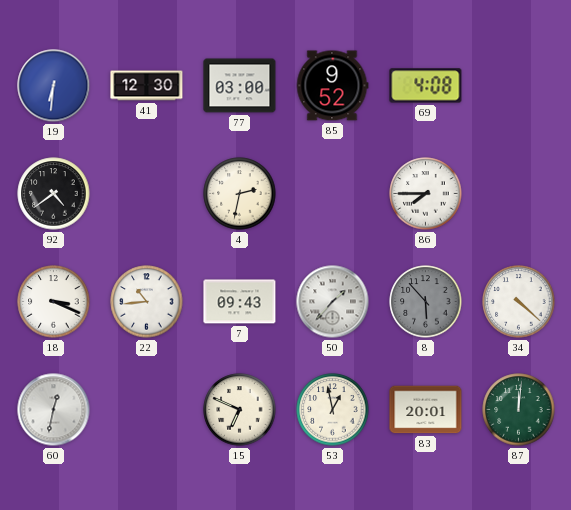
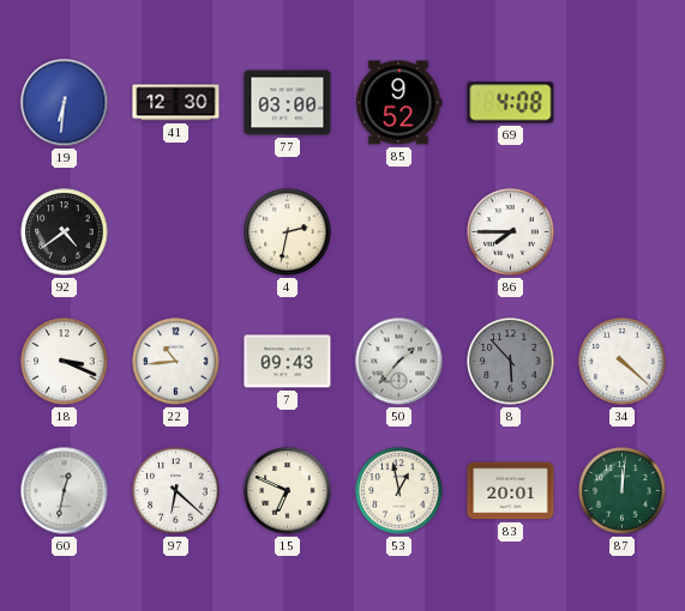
97: none -> 6:22 (176, 491)
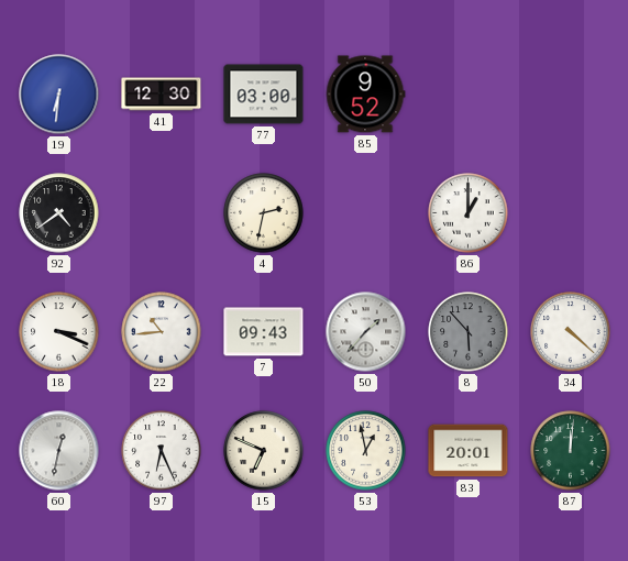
69: 4:08 -> none (511, 103)
86: 7:45 -> 1:00 (469, 213)
97: 6:22 -> 6:26 (162, 451)
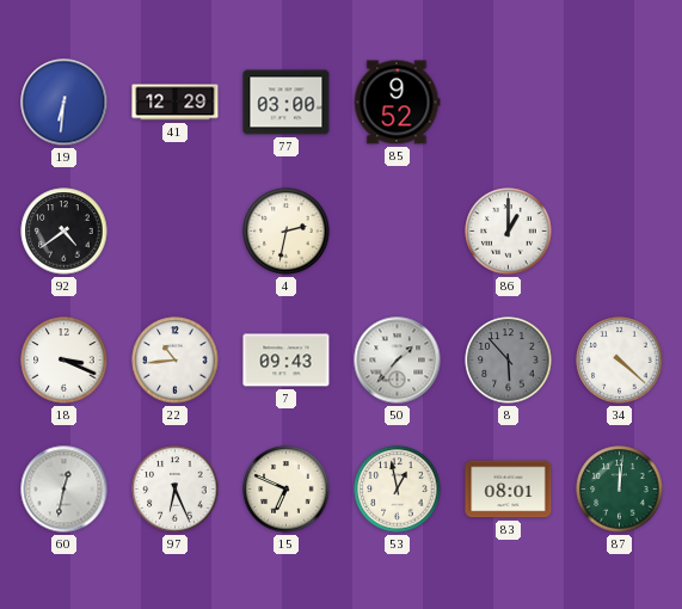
41: 12:30 -> 12:29 (176, 103)
83: 20:01 -> 08:01 (509, 490)
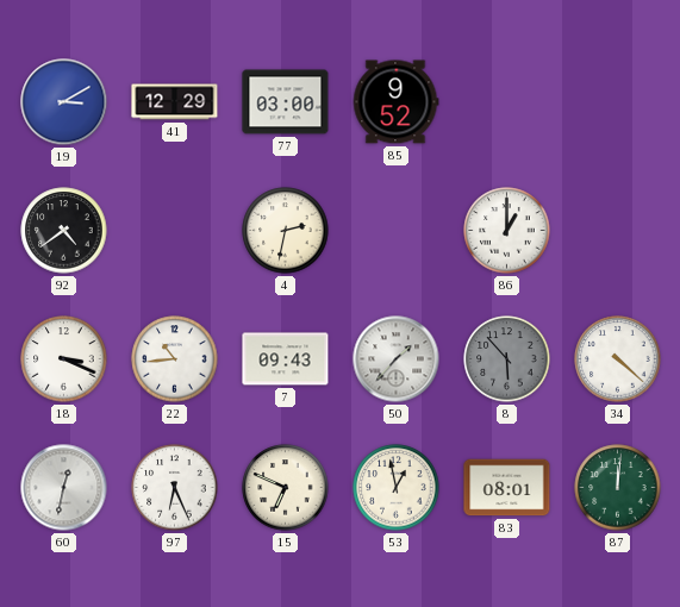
19: 6:31 -> 3:10 (64, 102)
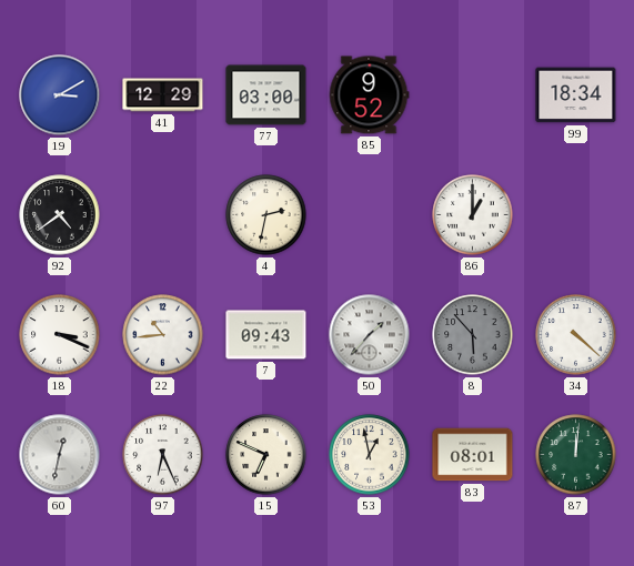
99: none -> 18:34 (576, 95)
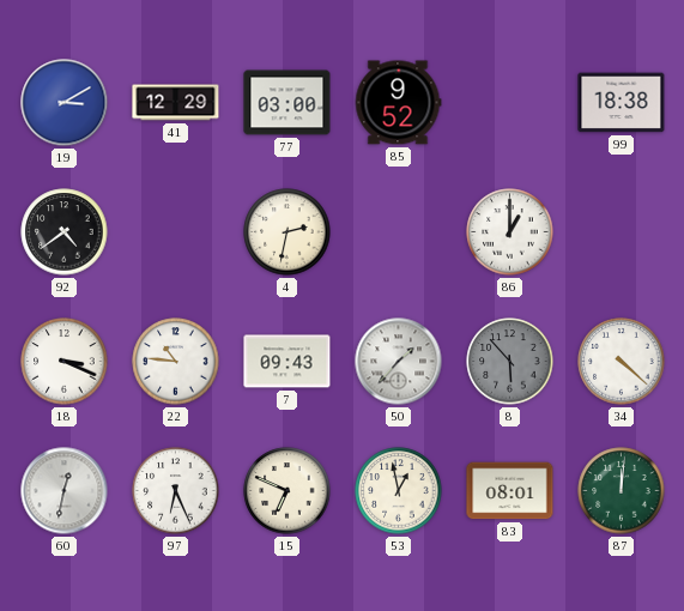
99: 18:34 -> 18:38 (622, 103)
22: 10:44 -> 10:46 (176, 362)
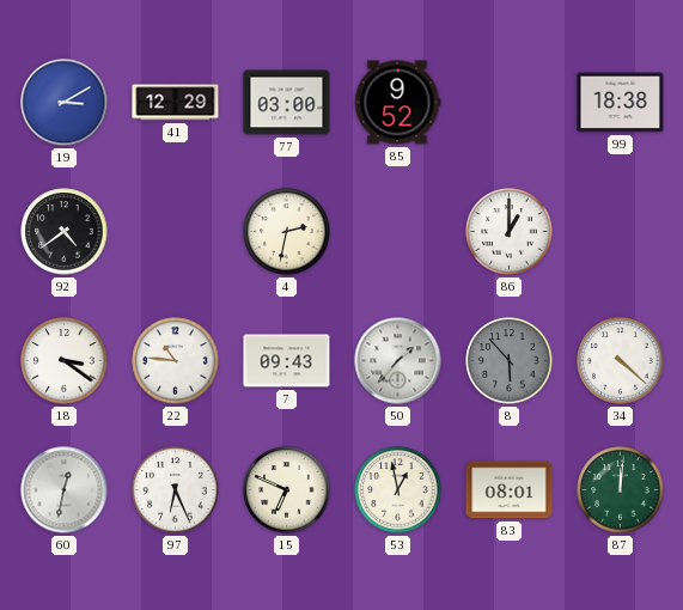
18: 3:19 -> 3:21 (65, 361)
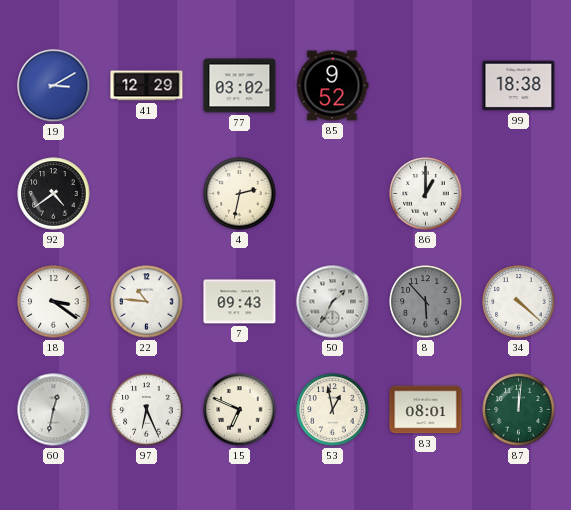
77: 03:00 -> 03:02 (240, 86)
50: 1:37 -> 1:35 (333, 302)
